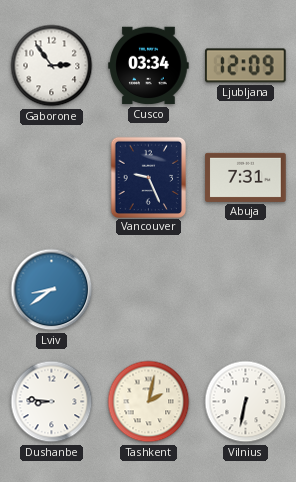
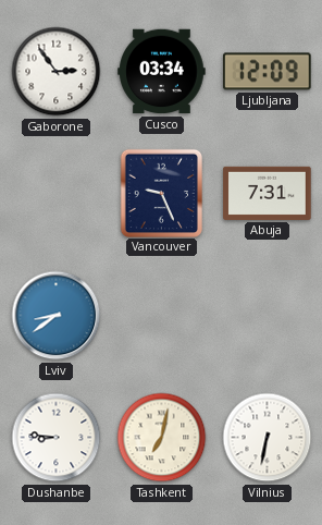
Tashkent: 2:02 -> 7:02 (162, 438)
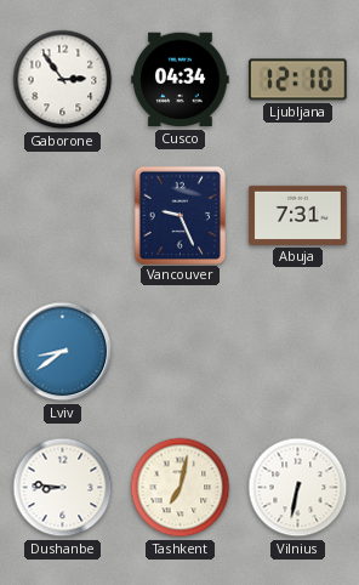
Cusco: 03:34 -> 04:34 (181, 80)
Ljubljana: 12:09 -> 12:10 (298, 80)
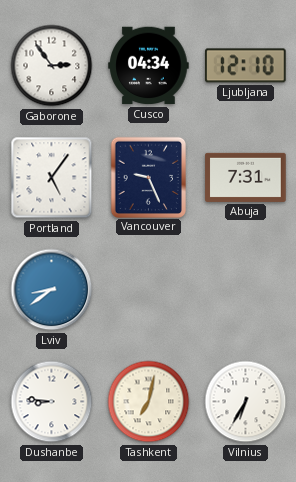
Portland: none -> 5:06 (52, 178)
Vilnius: 6:32 -> 6:35 (246, 402)
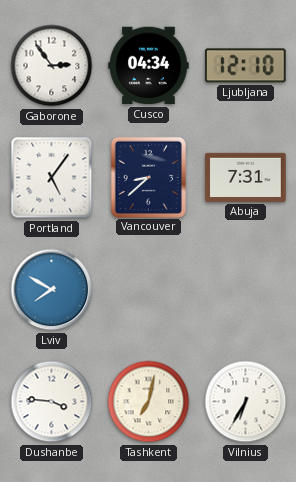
Vancouver: 9:26 -> 8:38 (148, 177)
Lviv: 8:39 -> 7:50 (52, 290)
Dushanbe: 8:46 -> 3:46 (52, 402)
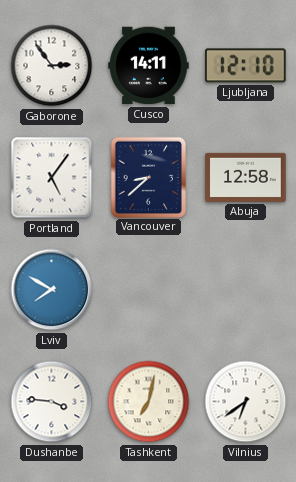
Cusco: 04:34 -> 14:11 (149, 66)
Abuja: 7:31 -> 12:58 (246, 177)
Vilnius: 6:35 -> 6:39 (246, 402)
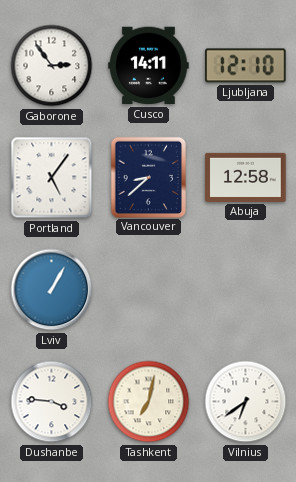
Lviv: 7:50 -> 1:05 (52, 290)
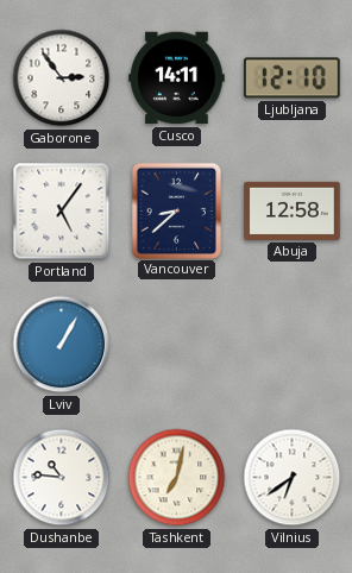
Dushanbe: 3:46 -> 10:46 (62, 478)
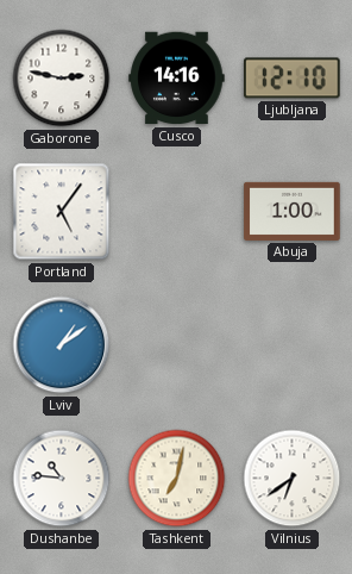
Gaborone: 2:54 -> 2:47 (62, 79)
Cusco: 14:11 -> 14:16 (177, 79)
Vancouver: 8:38 -> none (176, 210)
Abuja: 12:58 -> 1:00 (293, 211)
Lviv: 1:05 -> 1:09 (62, 345)
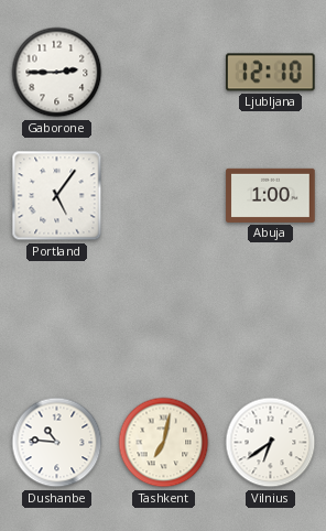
Gaborone: 2:47 -> 2:45 (57, 73)
Cusco: 14:16 -> none (177, 79)
Lviv: 1:09 -> none (62, 345)
